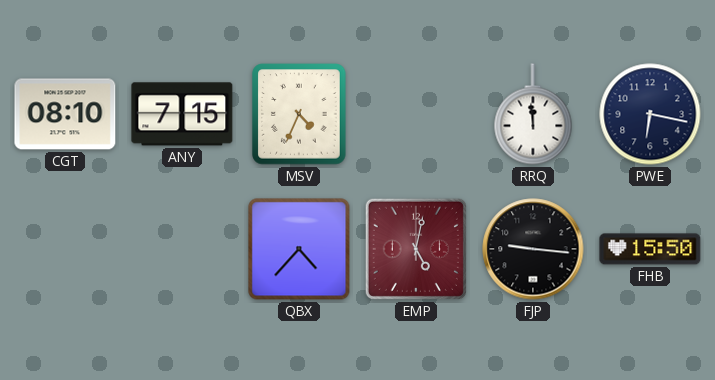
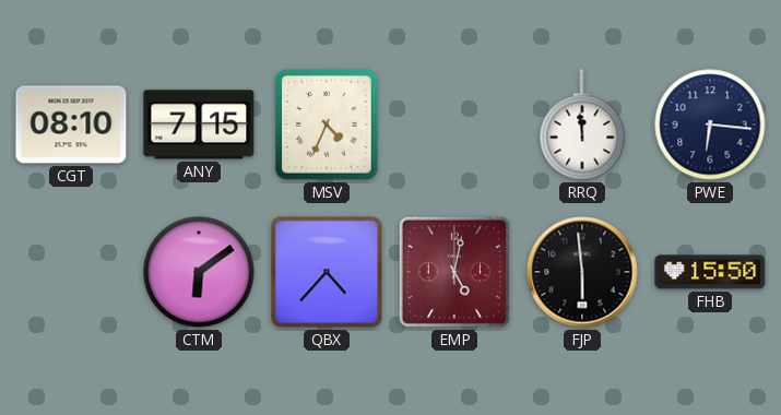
PWE: 6:17 -> 6:16 (710, 124)
CTM: none -> 6:09 (199, 272)
FJP: 9:16 -> 5:59 (582, 272)
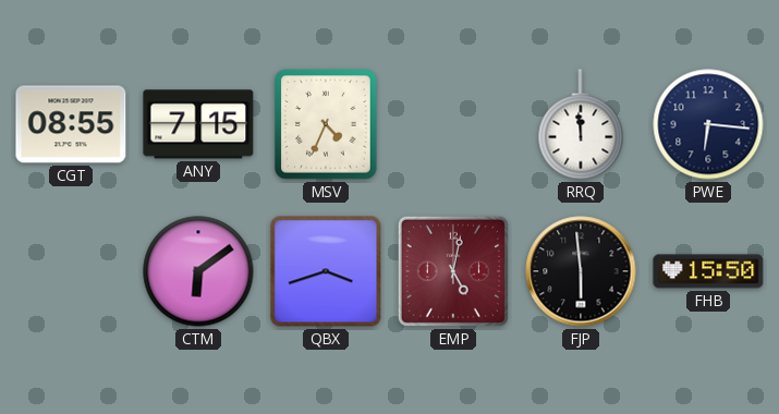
CGT: 08:10 -> 08:55 (71, 124)
QBX: 4:37 -> 3:42 (326, 271)
